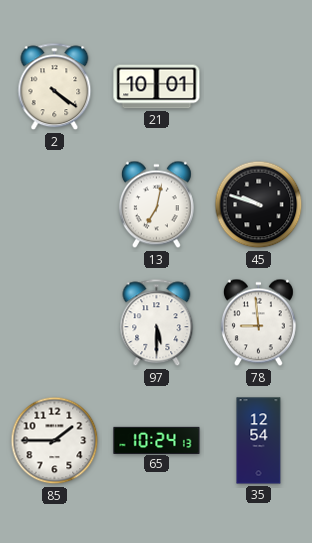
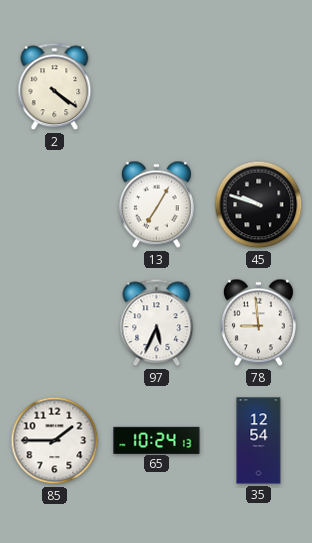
21: 10:01 -> none (157, 87)
13: 7:02 -> 7:05 (156, 205)
97: 5:30 -> 5:34 (157, 323)
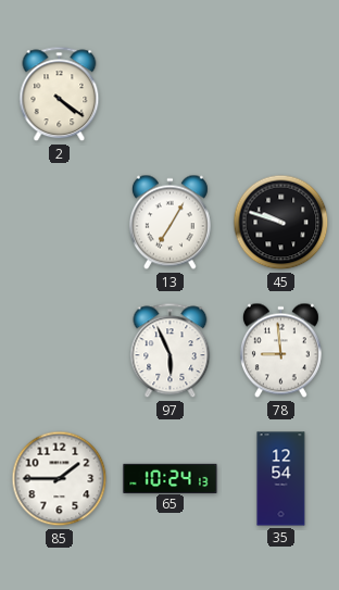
97: 5:34 -> 5:56 (171, 351)
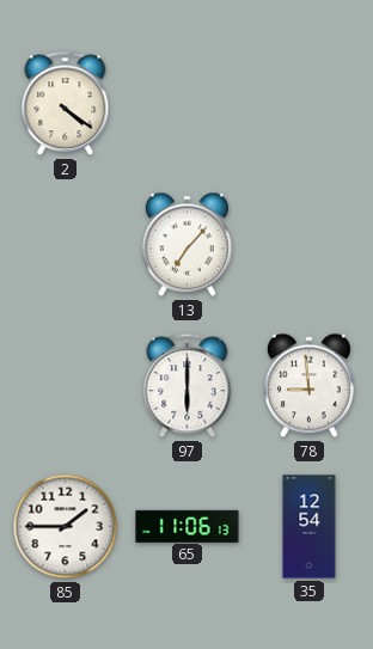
13: 7:05 -> 7:07 (186, 245)
45: 9:48 -> none (281, 223)
97: 5:56 -> 6:00 (188, 386)
65: 10:24 -> 11:06 (188, 526)
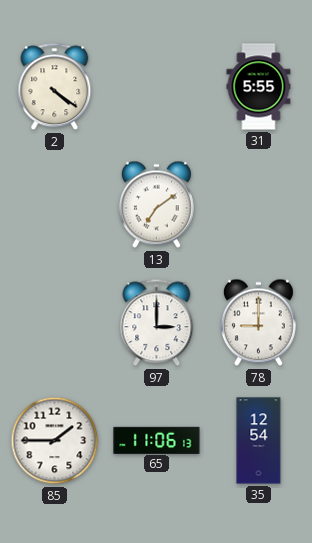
31: none -> 5:55 (259, 87)
13: 7:07 -> 7:09 (156, 205)
97: 6:00 -> 3:00 (157, 323)
78: 8:59 -> 9:00 (258, 323)
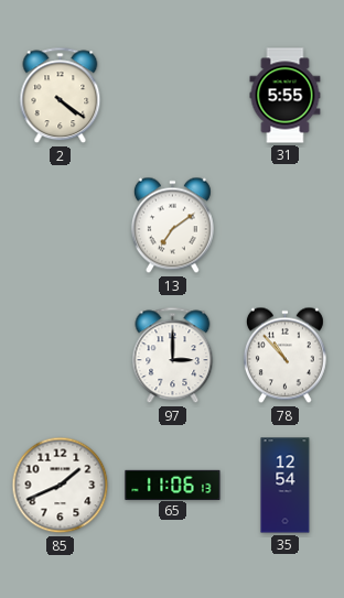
78: 9:00 -> 10:53 (284, 356)
85: 1:45 -> 1:41 (61, 486)
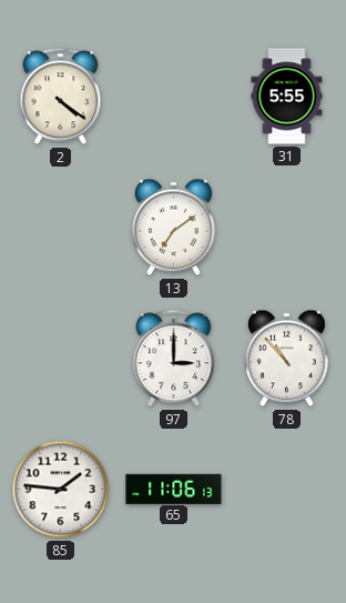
85: 1:41 -> 1:46 (61, 490)
35: 12:54 -> none (286, 486)
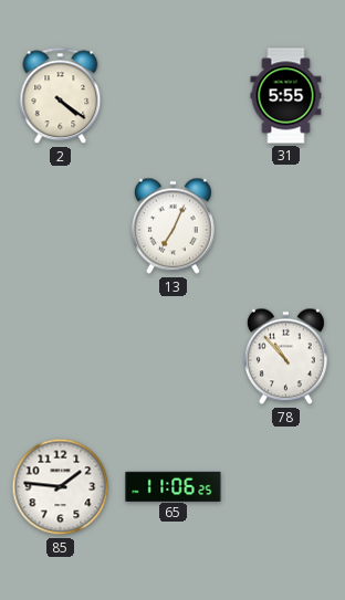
13: 7:09 -> 7:04 (172, 227)
97: 3:00 -> none (174, 359)
65: 11:06:13 -> 11:06:25 (174, 486)
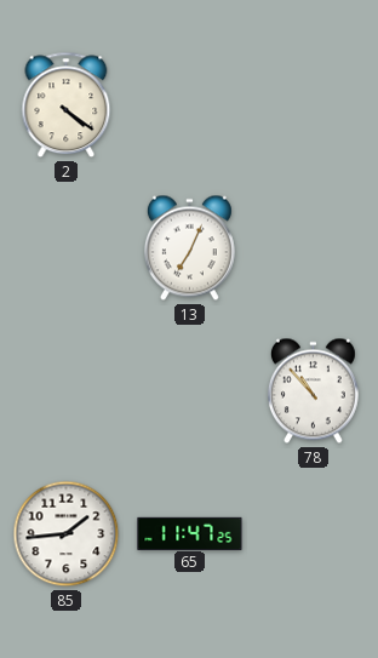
31: 5:55 -> none (286, 96)
85: 1:46 -> 1:44 (67, 534)
65: 11:06 -> 11:47 (190, 533)
